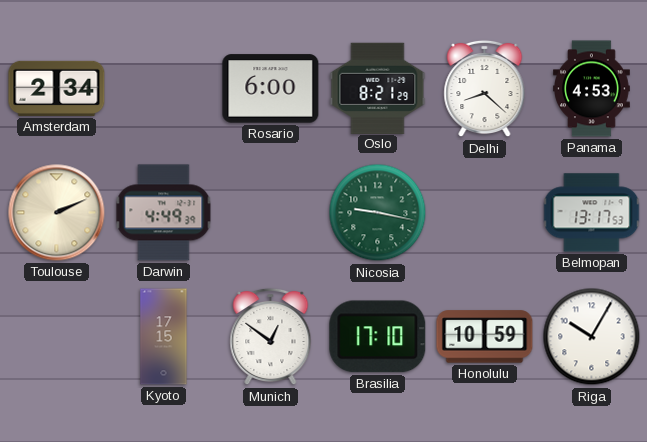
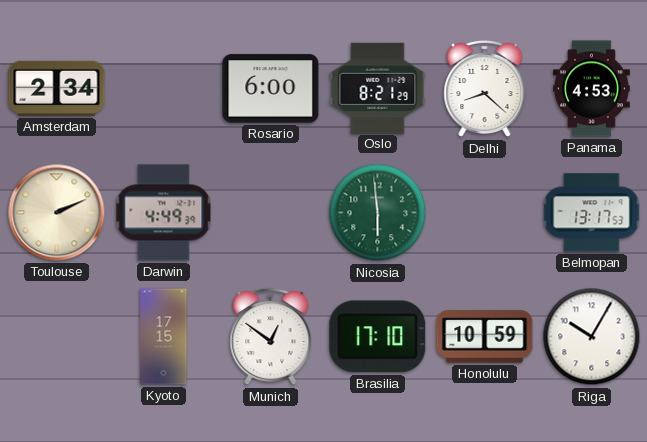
Nicosia: 9:17 -> 5:59 (378, 213)
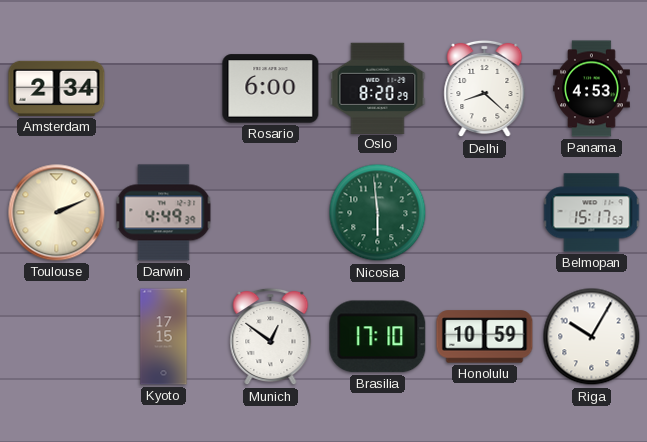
Oslo: 8:21 -> 8:20 (378, 88)
Belmopan: 13:17 -> 15:17 (592, 213)
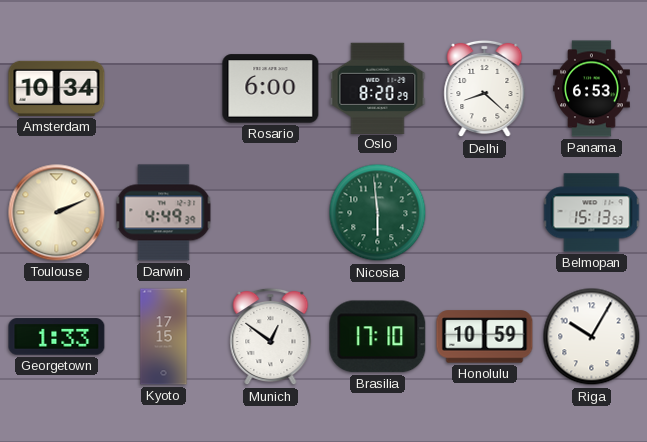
Amsterdam: 2:34 -> 10:34 (57, 88)
Panama: 4:53 -> 6:53 (592, 89)
Belmopan: 15:17 -> 15:13 (592, 213)
Georgetown: none -> 1:33 (57, 337)
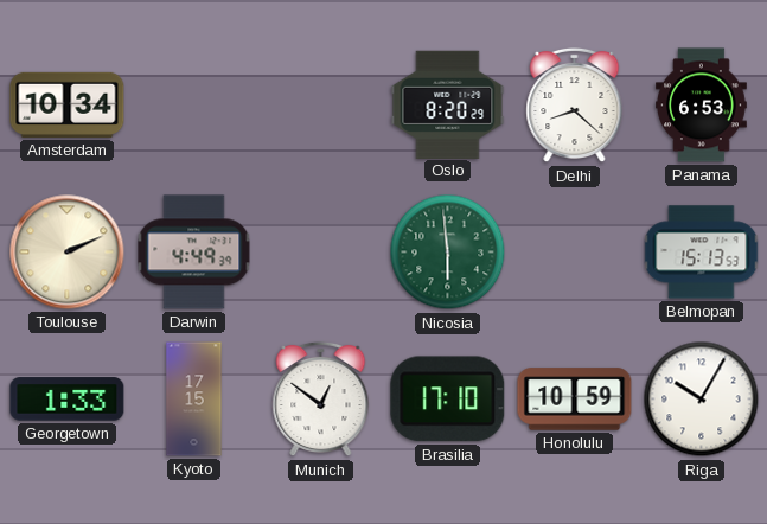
Rosario: 6:00 -> none (271, 89)
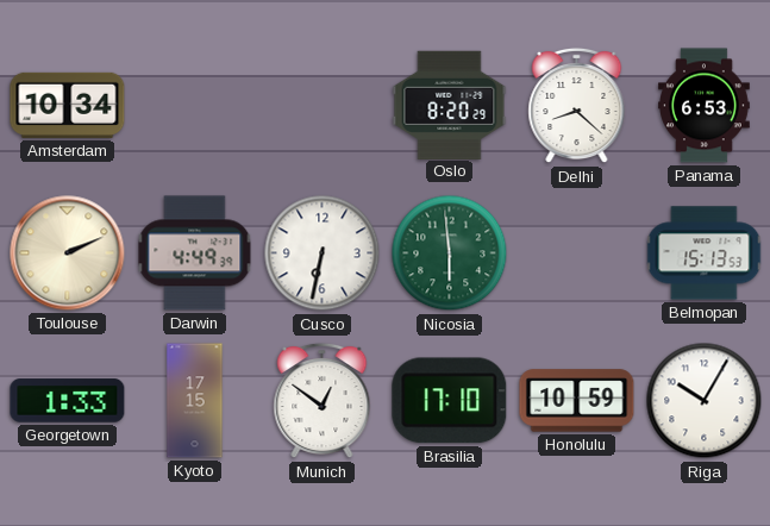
Cusco: none -> 6:32 (323, 253)
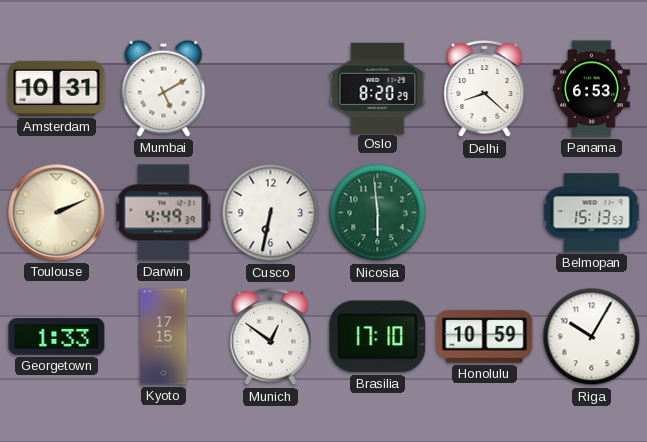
Amsterdam: 10:34 -> 10:31 (57, 88)
Mumbai: none -> 5:10 (164, 88)
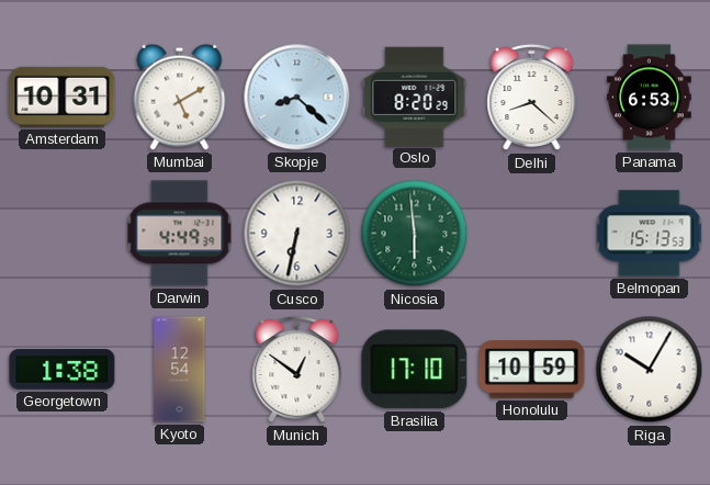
Skopje: none -> 8:22 (297, 98)
Toulouse: 2:11 -> none (57, 213)
Georgetown: 1:33 -> 1:38 (63, 370)
Kyoto: 17:15 -> 12:54 (180, 370)
